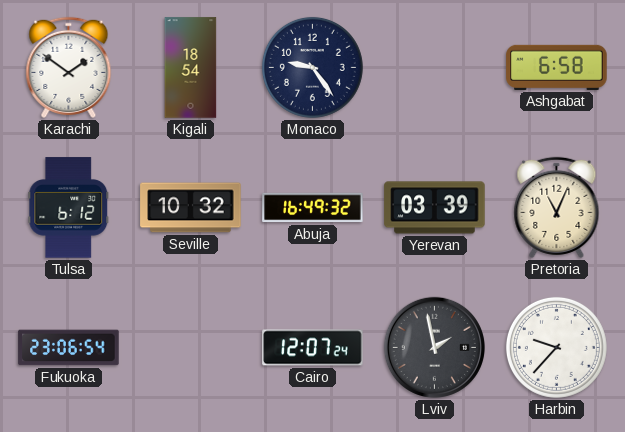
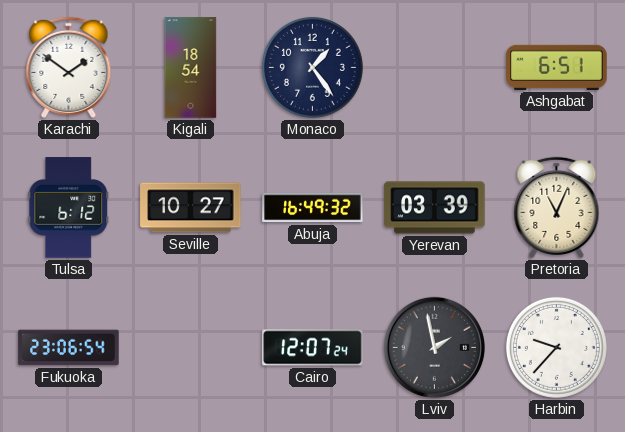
Monaco: 9:24 -> 1:24 (312, 67)
Ashgabat: 6:58 -> 6:51 (557, 67)
Seville: 10:32 -> 10:27 (191, 208)
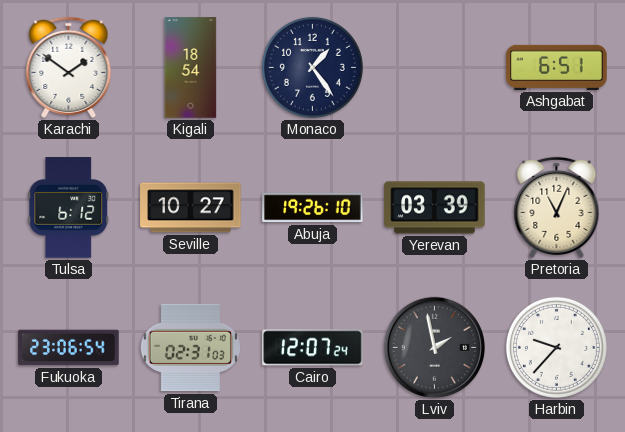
Abuja: 16:49 -> 19:26 (313, 208)
Tirana: none -> 02:31 (190, 348)
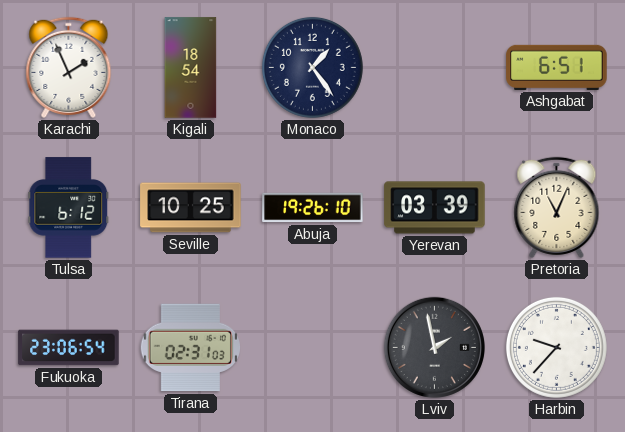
Karachi: 1:51 -> 1:56 (69, 67)
Seville: 10:27 -> 10:25 (191, 208)
Cairo: 12:07 -> none (313, 348)
